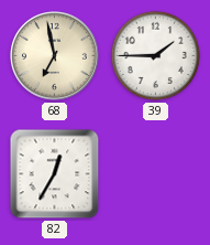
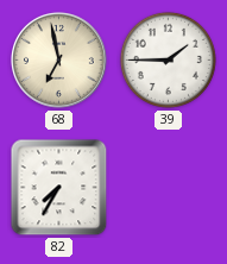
82: 12:35 -> 7:35 (59, 188)
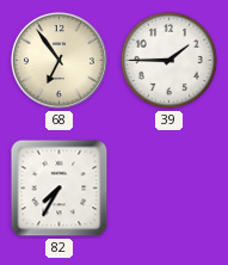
68: 6:58 -> 6:54 (60, 61)
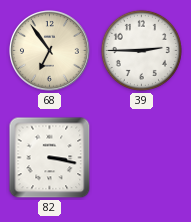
39: 1:45 -> 2:45 (141, 50)
82: 7:35 -> 3:17 (50, 158)
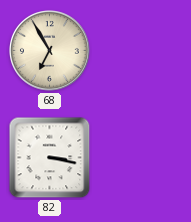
68: 6:54 -> 6:55 (50, 51)
39: 2:45 -> none (141, 50)
